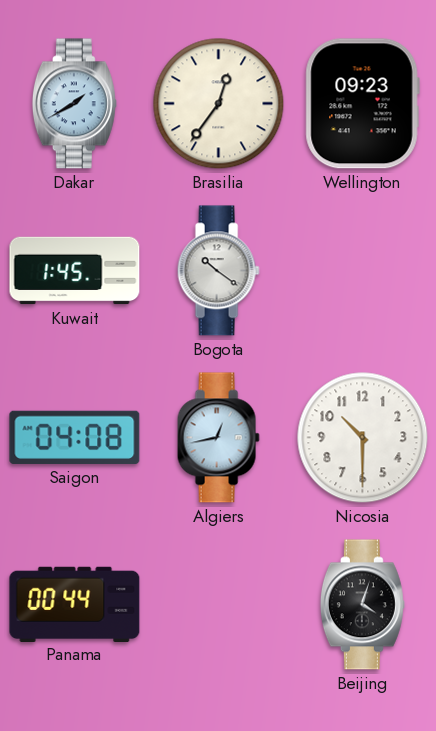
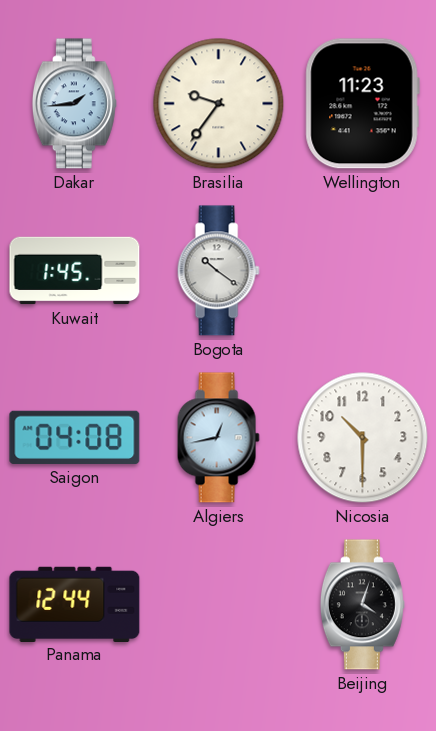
Dakar: 1:40 -> 1:44 (74, 104)
Brasilia: 12:36 -> 9:36 (219, 104)
Wellington: 09:23 -> 11:23 (362, 104)
Panama: 00:44 -> 12:44 (75, 604)
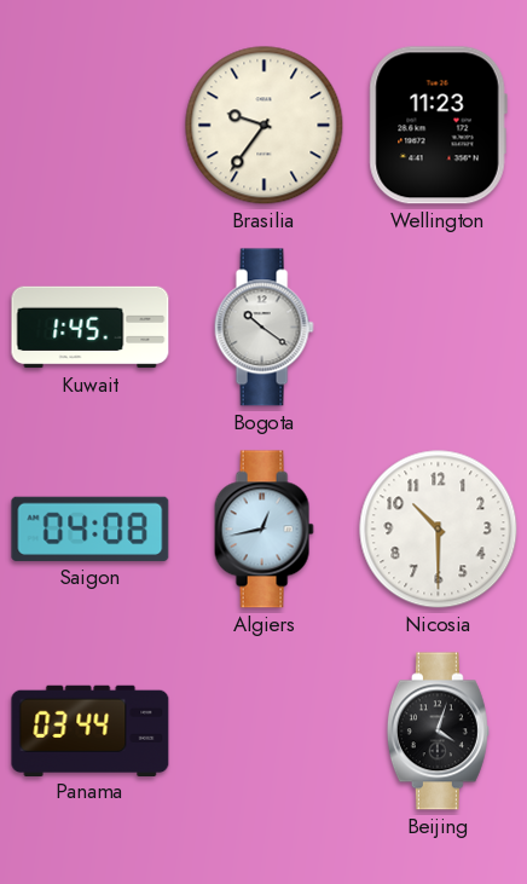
Dakar: 1:44 -> none (74, 104)
Panama: 12:44 -> 03:44 (91, 730)
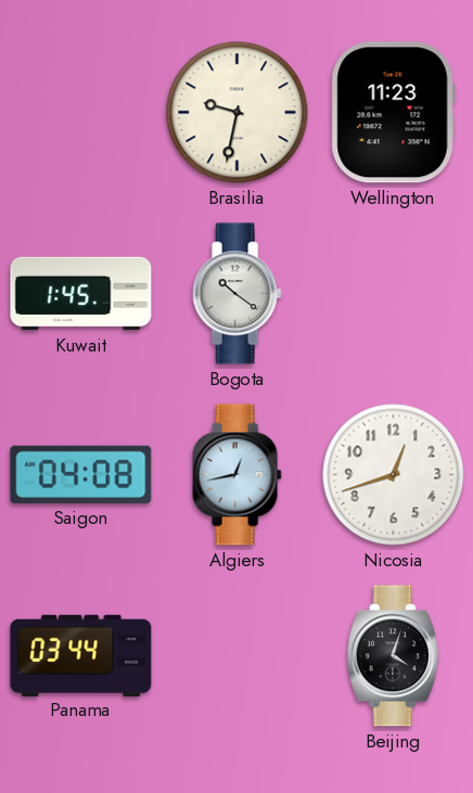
Brasilia: 9:36 -> 9:32 (238, 113)
Nicosia: 10:30 -> 12:42 (394, 475)
